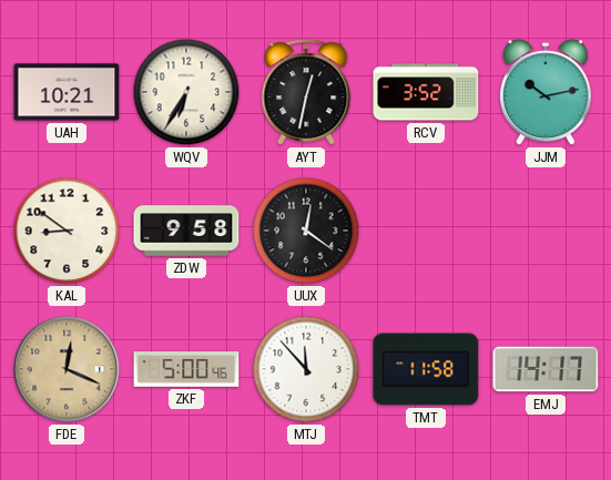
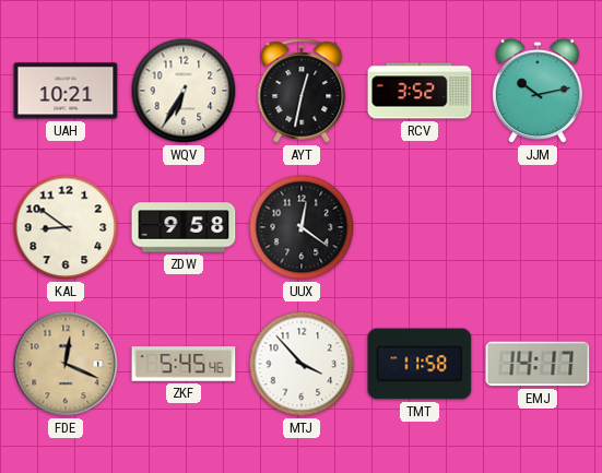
ZKF: 5:00 -> 5:45 (184, 364)
MTJ: 11:53 -> 3:53 (302, 364)
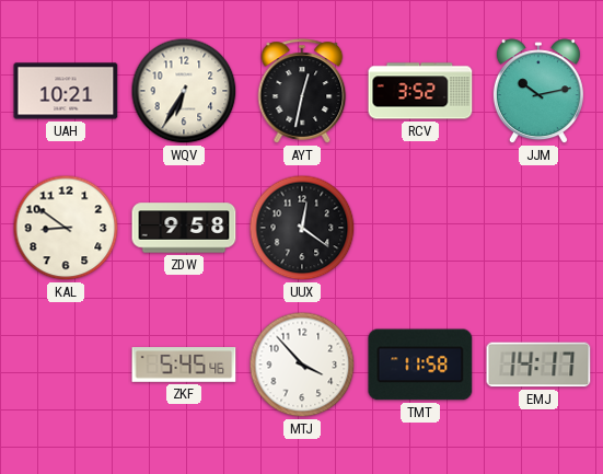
FDE: 12:19 -> none (66, 364)
